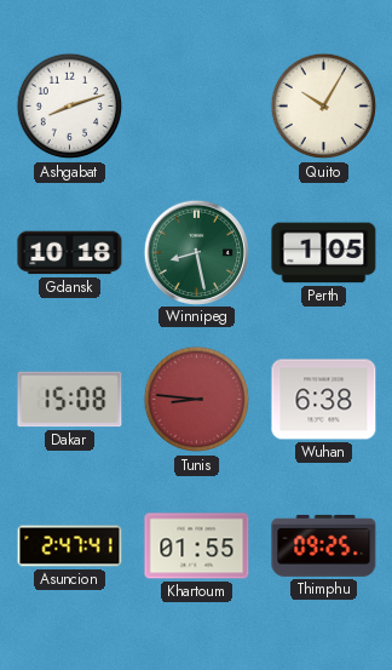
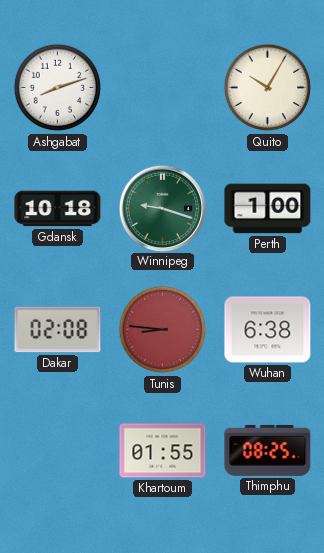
Winnipeg: 8:28 -> 9:18 (162, 208)
Perth: 1:05 -> 1:00 (268, 209)
Dakar: 15:08 -> 02:08 (58, 330)
Asuncion: 2:47 -> none (70, 546)
Thimphu: 09:25 -> 08:25 (268, 450)
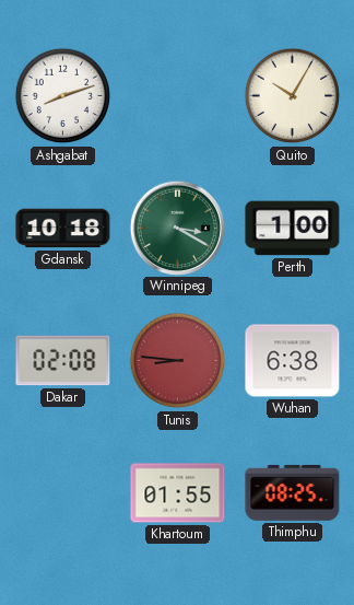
Winnipeg: 9:18 -> 3:20 (177, 228)
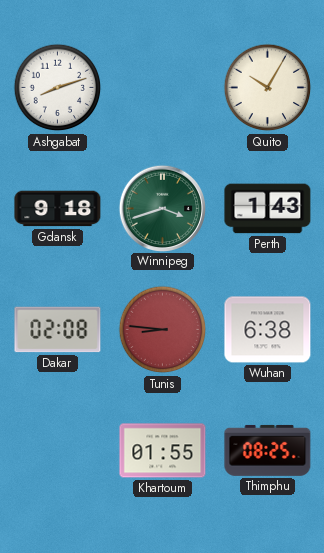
Gdansk: 10:18 -> 9:18 (58, 209)
Winnipeg: 3:20 -> 3:42 (162, 208)
Perth: 1:00 -> 1:43 (268, 209)
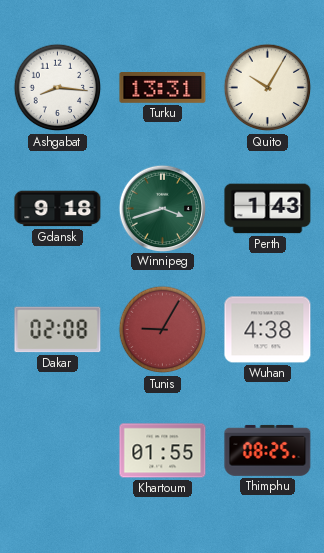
Ashgabat: 8:12 -> 8:16 (58, 88)
Turku: none -> 13:31 (163, 88)
Tunis: 8:46 -> 9:05 (163, 330)
Wuhan: 6:38 -> 4:38 (268, 330)
